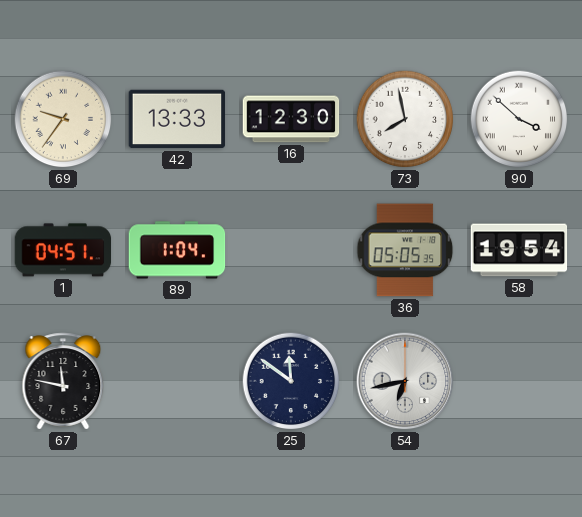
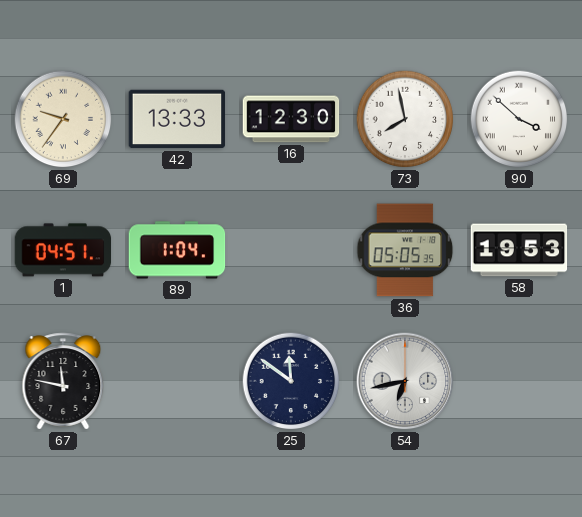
58: 19:54 -> 19:53 (519, 250)
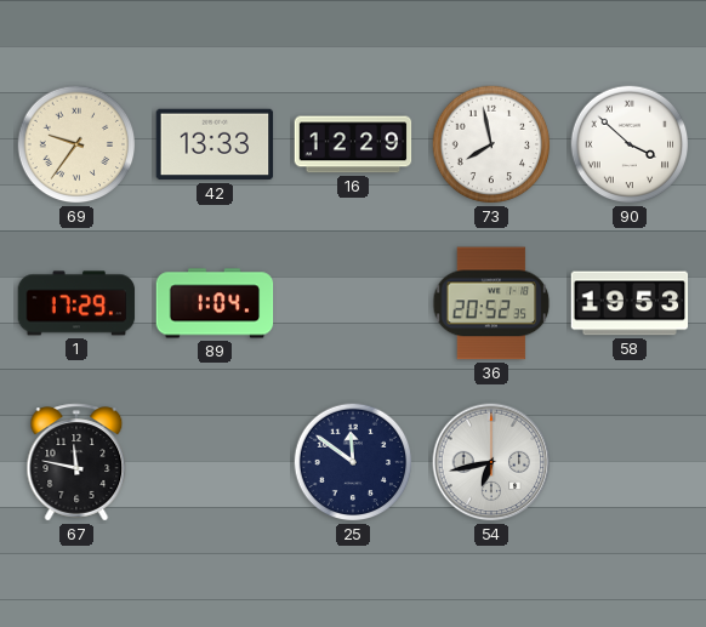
16: 12:30 -> 12:29 (353, 144)
1: 04:51 -> 17:29 (76, 303)
36: 05:05 -> 20:52 (491, 303)
